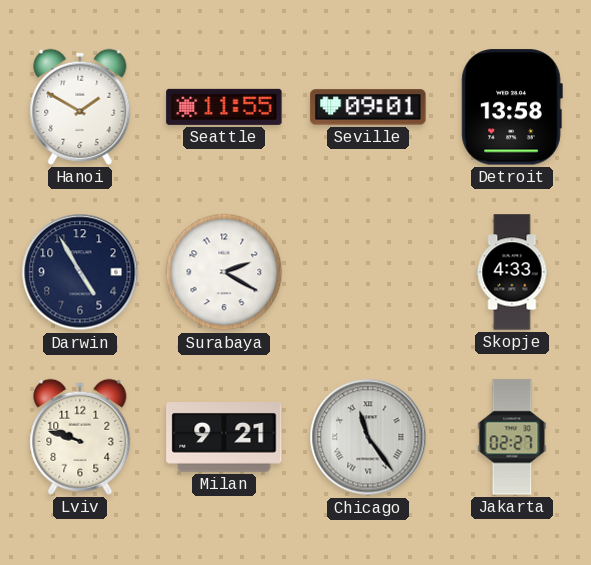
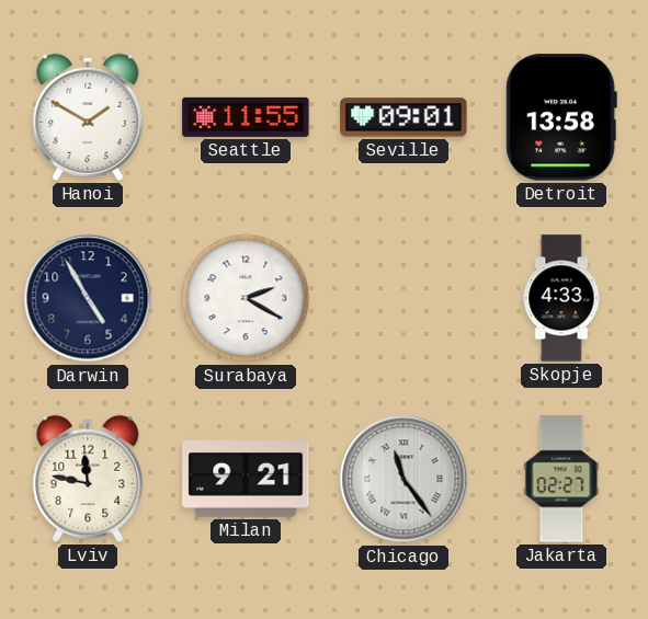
Lviv: 9:48 -> 11:47 (88, 479)
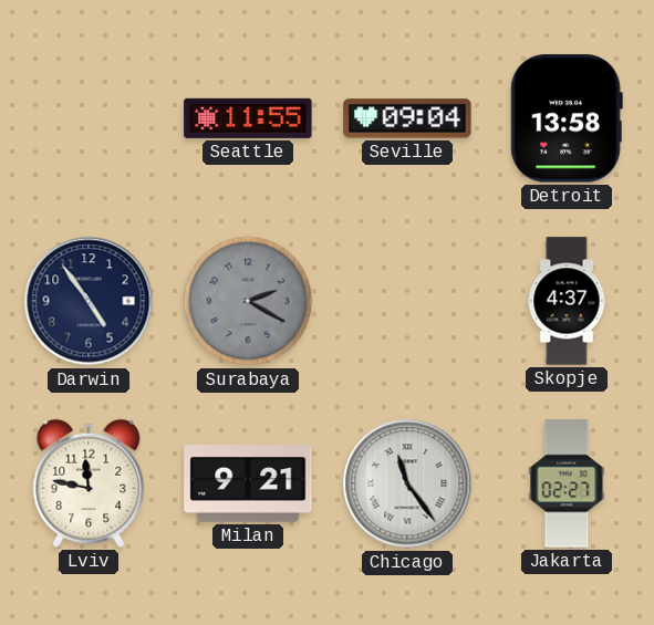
Hanoi: 1:50 -> none (88, 117)
Seville: 09:01 -> 09:04 (407, 118)
Darwin: 4:55 -> 4:54 (89, 301)
Surabaya dial: white -> grey (248, 301)
Skopje: 4:33 -> 4:37 (567, 301)
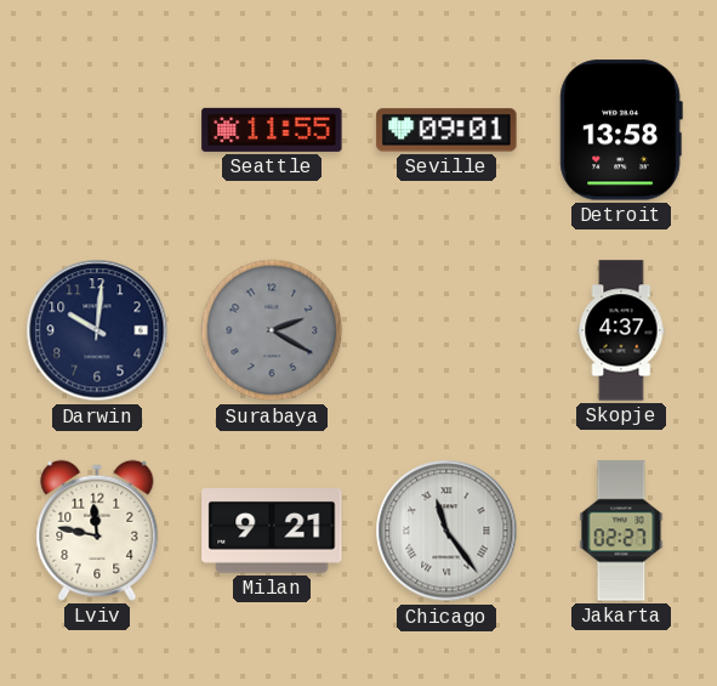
Seville: 09:04 -> 09:01 (446, 130)
Darwin: 4:54 -> 10:01 (97, 330)
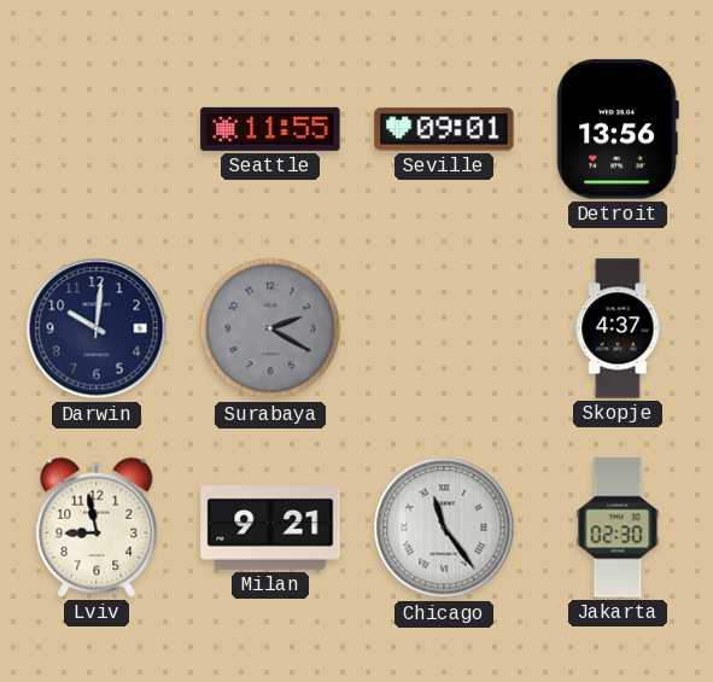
Detroit: 13:58 -> 13:56 (618, 129)
Lviv: 11:47 -> 8:58 (97, 527)
Jakarta: 02:27 -> 02:30 (618, 527)
